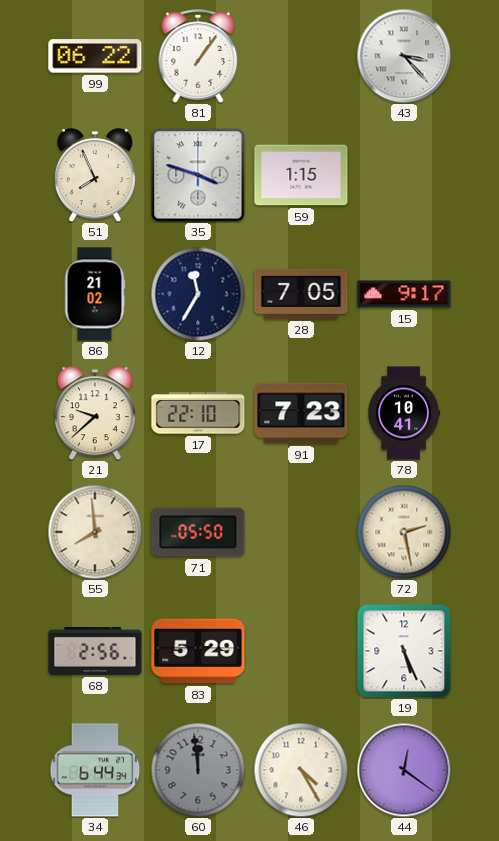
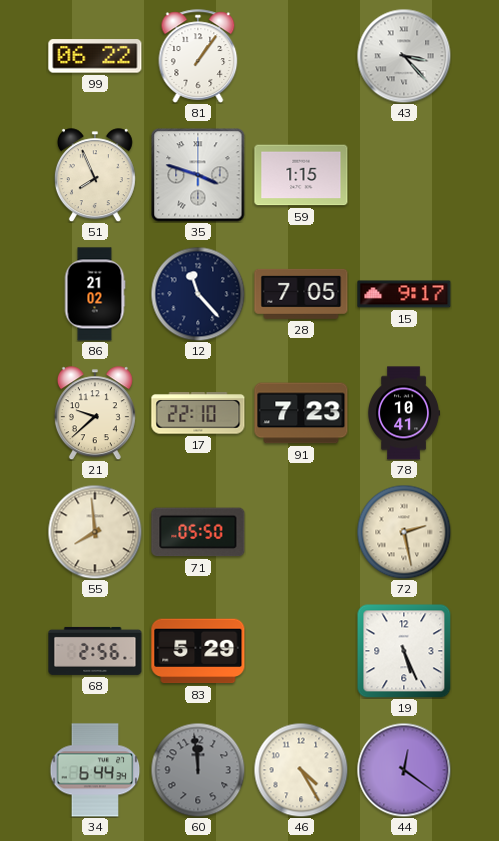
12: 11:35 -> 11:23 (198, 294)
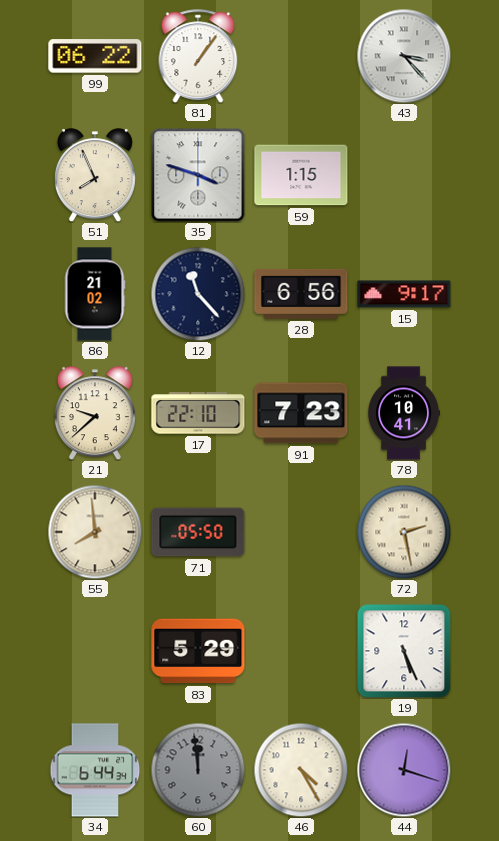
28: 7:05 -> 6:56 (301, 294)
68: 2:56 -> none (95, 651)
44: 12:21 -> 12:18 (404, 770)
